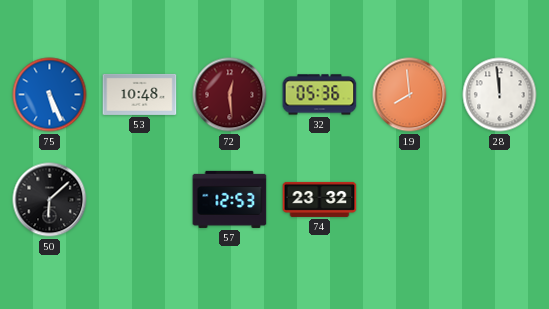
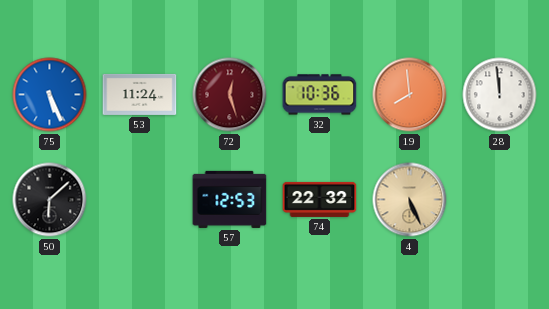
53: 10:48 -> 11:24 (140, 94)
72: 12:29 -> 12:27 (230, 95)
32: 05:36 -> 10:36 (320, 95)
74: 23:32 -> 22:32 (320, 199)
4: none -> 5:26 (410, 200)
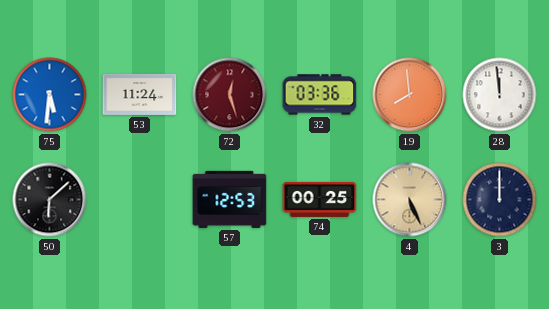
75: 5:26 -> 5:31 (50, 95)
32: 10:36 -> 03:36 (320, 95)
74: 22:32 -> 00:25 (320, 199)
3: none -> 12:00 (500, 200)
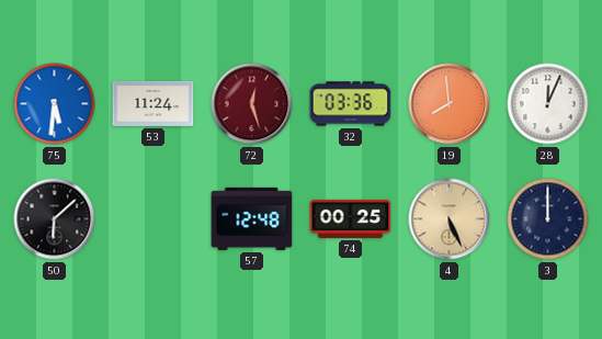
28: 11:59 -> 12:04 (548, 104)
57: 12:53 -> 12:48 (252, 218)
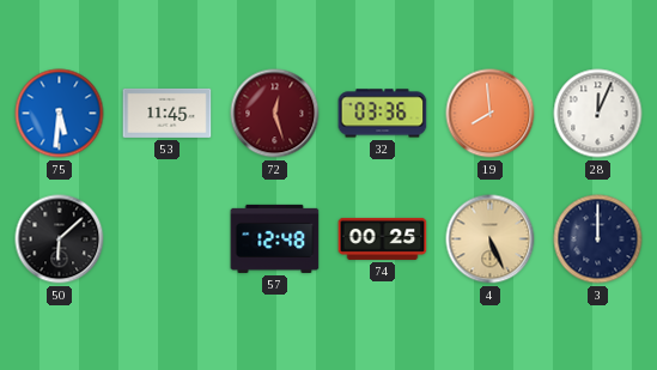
53: 11:24 -> 11:45 (168, 113)
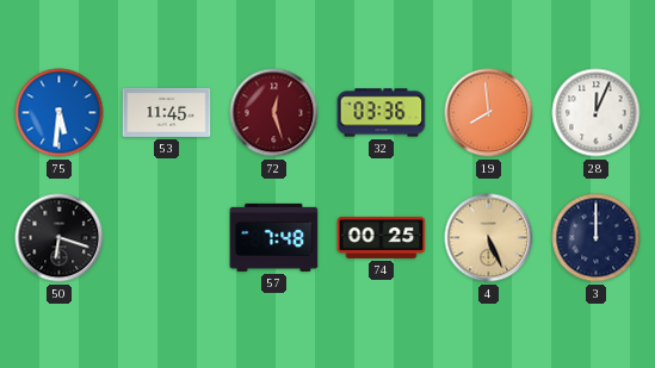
50: 6:08 -> 6:18 (60, 238)
57: 12:48 -> 7:48 (274, 237)
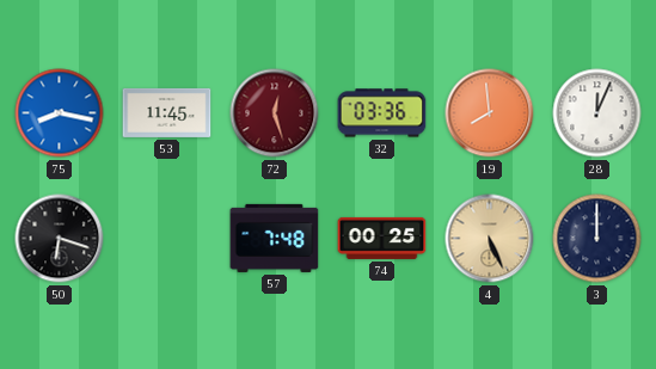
75: 5:31 -> 8:17 (60, 113)
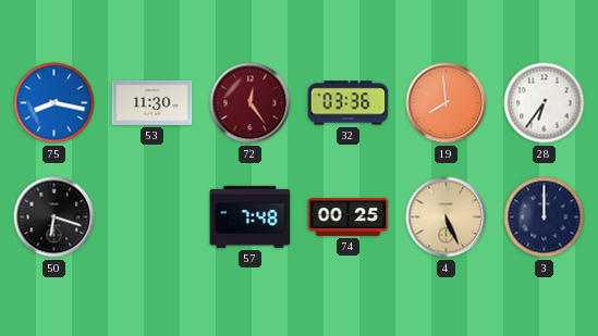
53: 11:45 -> 11:30 (152, 102)
72: 12:27 -> 12:24 (251, 103)
28: 12:04 -> 6:36 (545, 103)
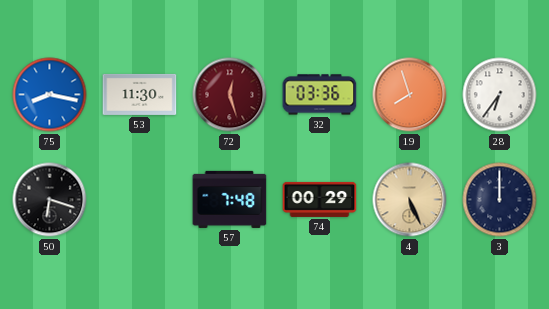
72: 12:24 -> 12:27 (230, 95)
19: 7:59 -> 7:57 (410, 95)
74: 00:25 -> 00:29 (320, 199)
